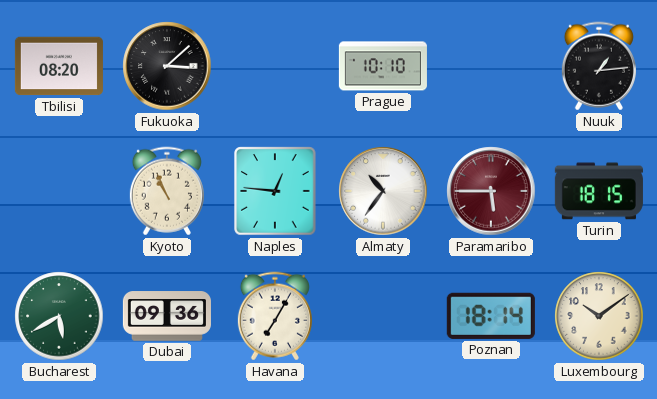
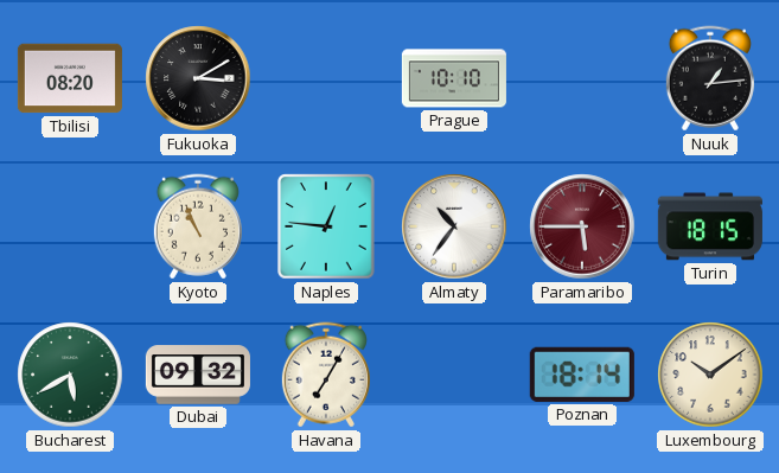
Fukuoka: 3:08 -> 3:10 (198, 78)
Dubai: 09:36 -> 09:32 (198, 375)
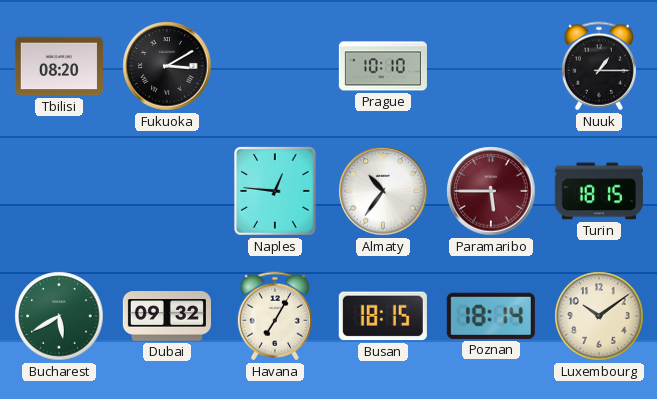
Nuuk: 1:14 -> 1:15 (599, 66)
Kyoto: 10:56 -> none (198, 226)
Busan: none -> 18:15 (383, 316)
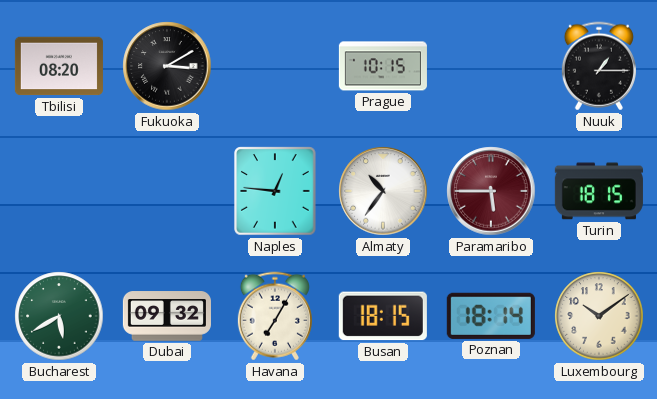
Prague: 10:10 -> 10:15 (383, 66)
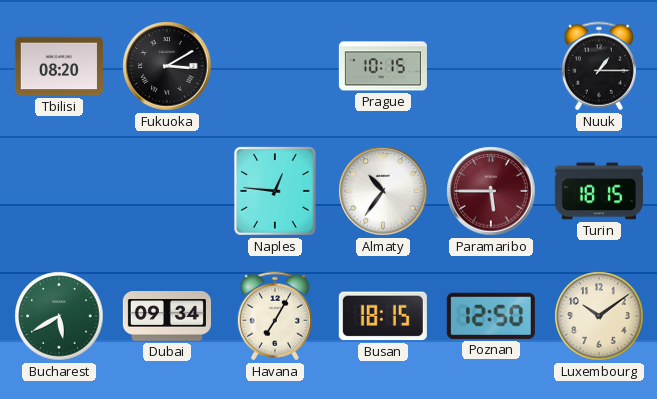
Dubai: 09:32 -> 09:34 (167, 316)
Poznan: 18:14 -> 12:50 (491, 316)
